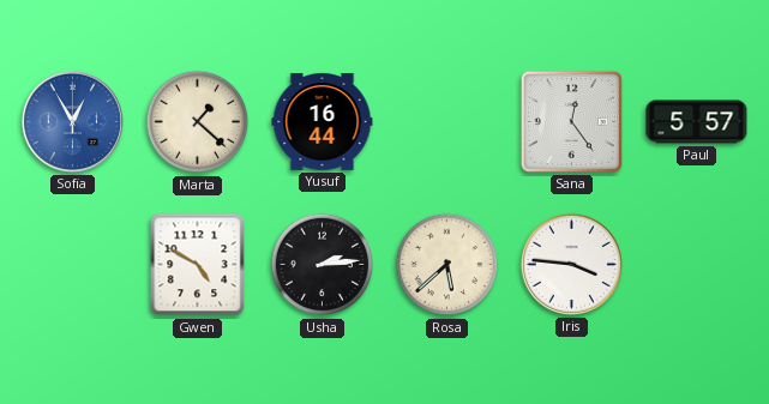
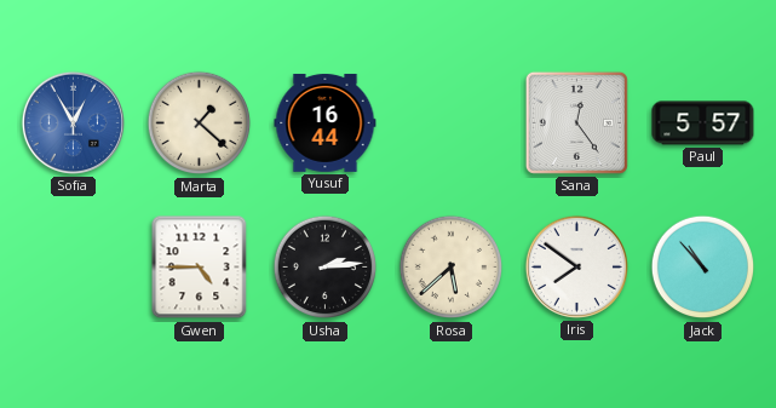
Gwen: 4:50 -> 4:45 (200, 268)
Iris: 3:46 -> 7:51 (576, 266)
Jack: none -> 10:53 (703, 268)
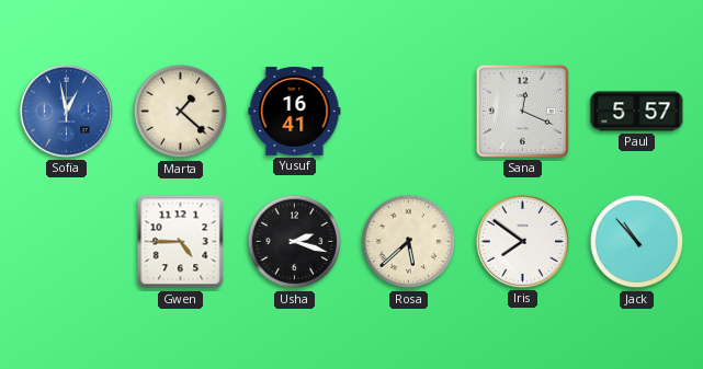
Sofia: 12:55 -> 12:58 (66, 111)
Yusuf: 16:44 -> 16:41 (295, 111)
Sana: 12:24 -> 12:19 (522, 111)
Usha: 2:14 -> 2:18 (295, 242)
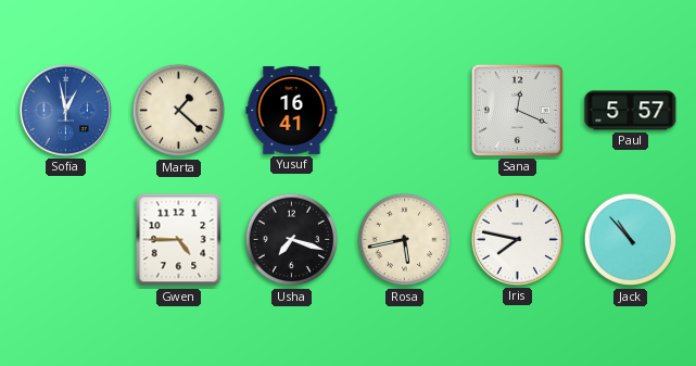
Usha: 2:18 -> 7:18 (292, 240)
Rosa: 5:38 -> 5:43 (405, 240)
Iris: 7:51 -> 7:47 (517, 239)
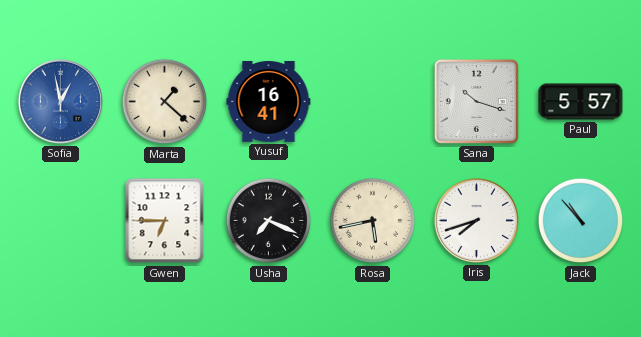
Sana: 12:19 -> 10:18 (476, 101)
Gwen: 4:45 -> 6:45 (165, 221)
Usha: 7:18 -> 7:19 (269, 221)
Iris: 7:47 -> 7:42 (476, 220)
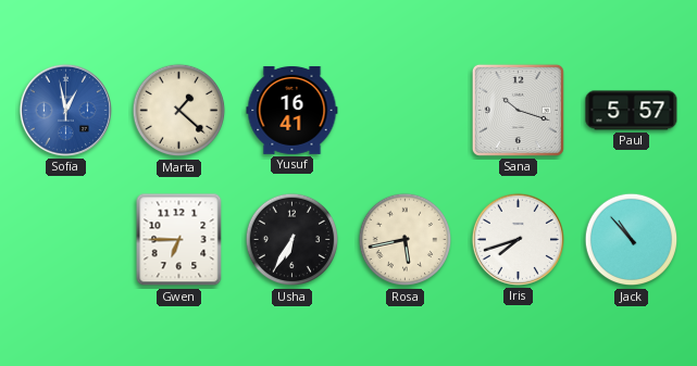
Usha: 7:19 -> 6:35 (293, 240)
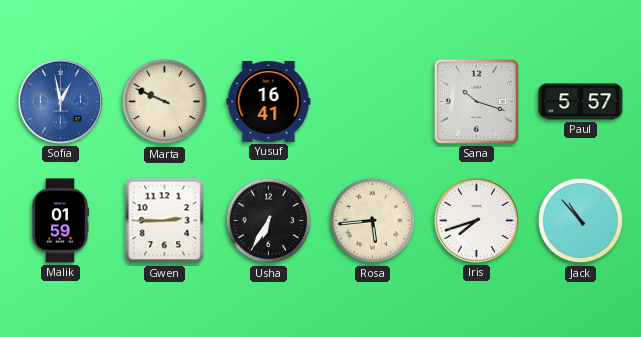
Marta: 1:22 -> 9:49 (165, 102)
Malik: none -> 01:59 (60, 221)
Gwen: 6:45 -> 2:45 (165, 221)
Rosa: 5:43 -> 5:44 (373, 221)
